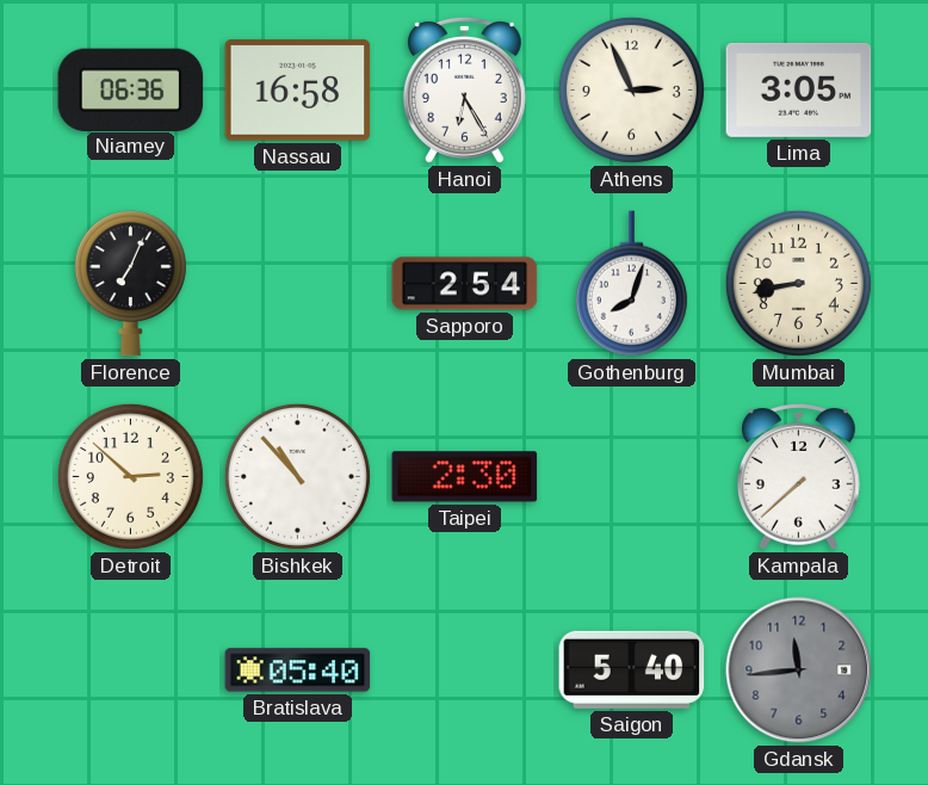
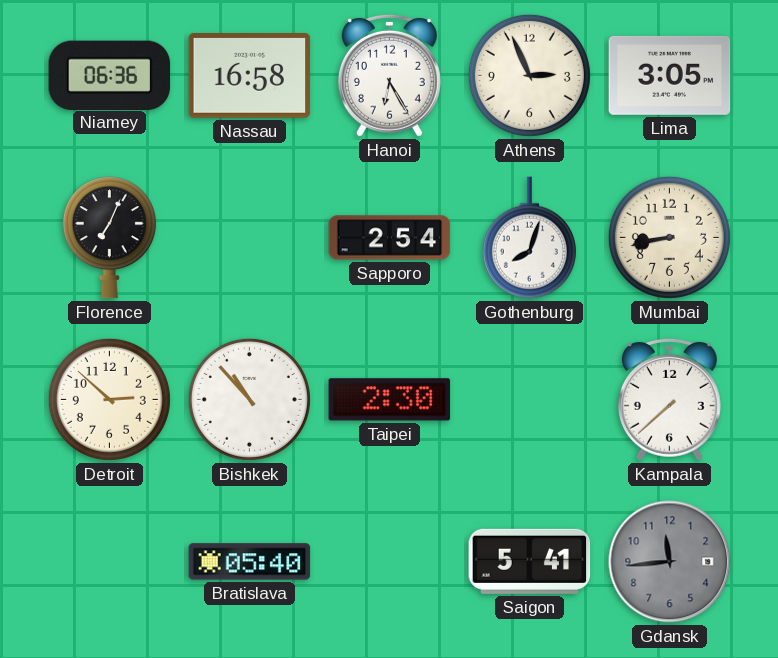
Saigon: 5:40 -> 5:41 (530, 561)
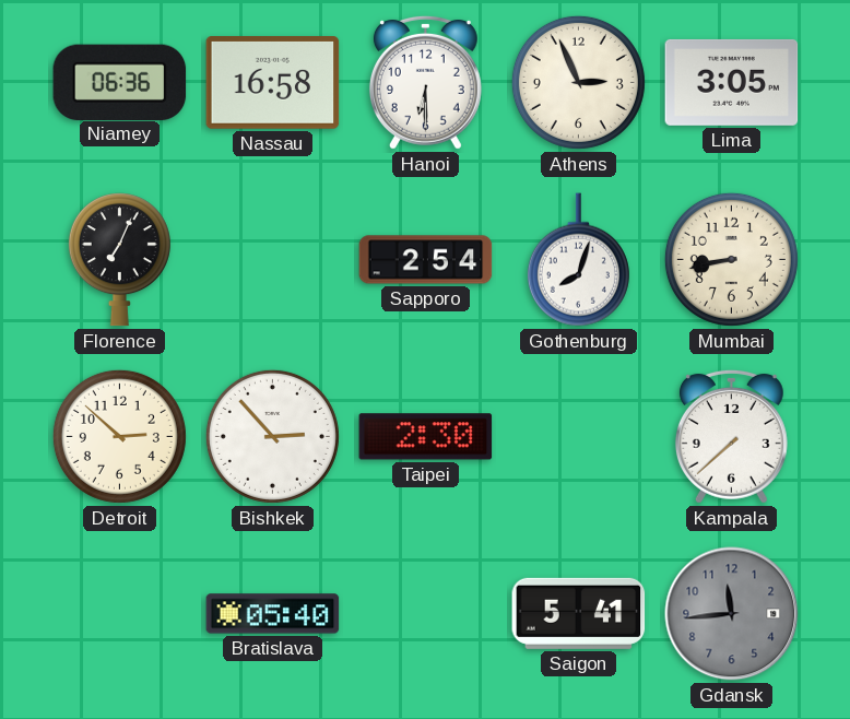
Hanoi: 6:25 -> 6:30 (425, 82)
Bishkek: 10:53 -> 2:53 (272, 436)
